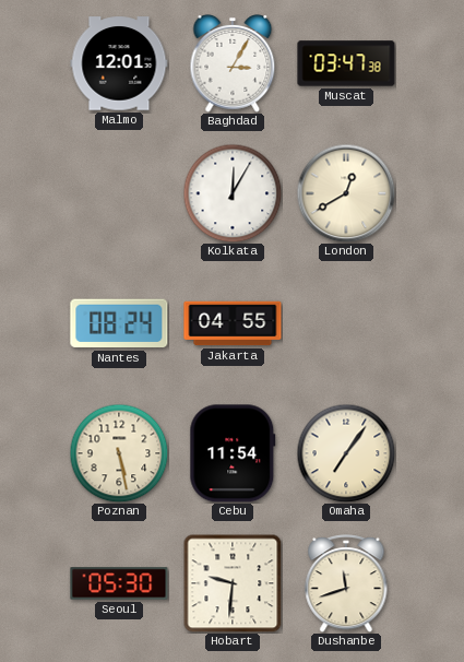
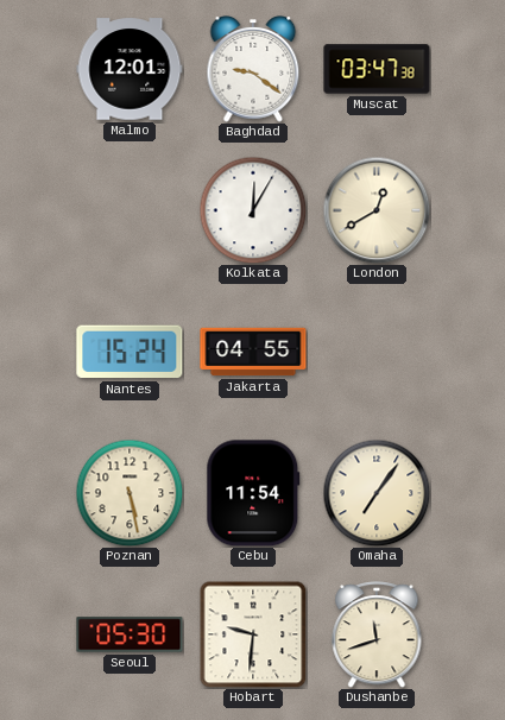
Baghdad: 3:05 -> 9:21 (253, 70)
Nantes: 08:24 -> 15:24 (130, 352)
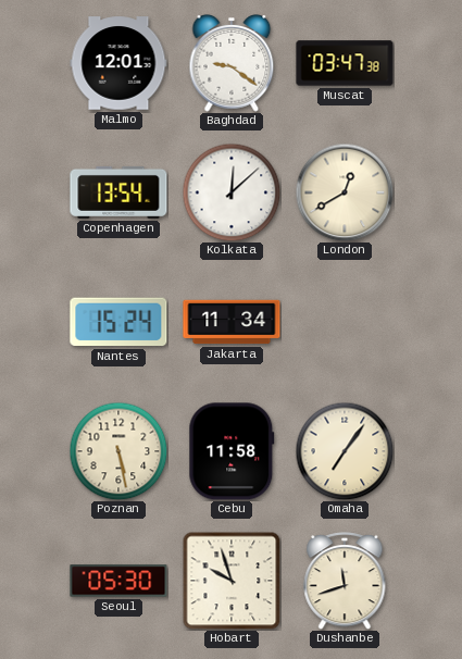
Copenhagen: none -> 13:54 (118, 192)
Kolkata: 12:05 -> 12:08 (232, 192)
Jakarta: 04:55 -> 11:34 (232, 322)
Cebu: 11:54 -> 11:58 (232, 451)
Hobart: 9:31 -> 9:57 (232, 581)
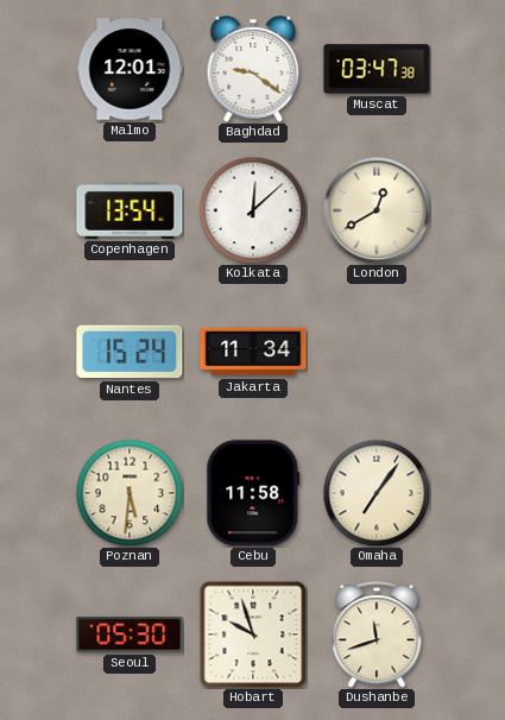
Poznan: 5:28 -> 5:31 (130, 493)
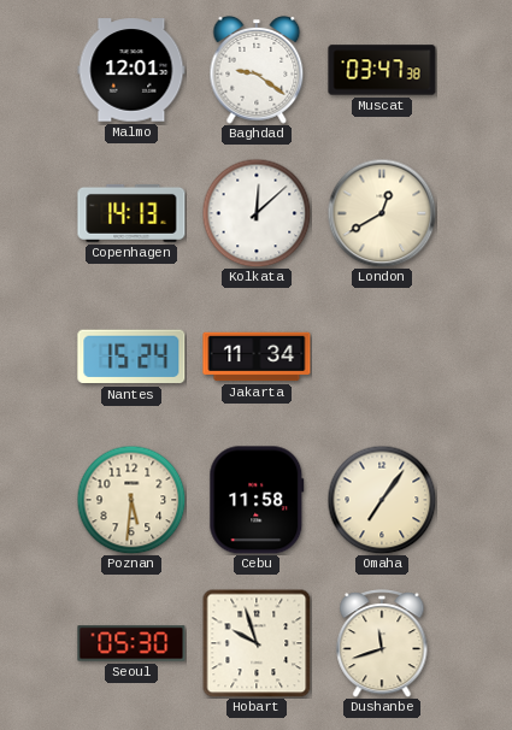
Copenhagen: 13:54 -> 14:13 (131, 213)
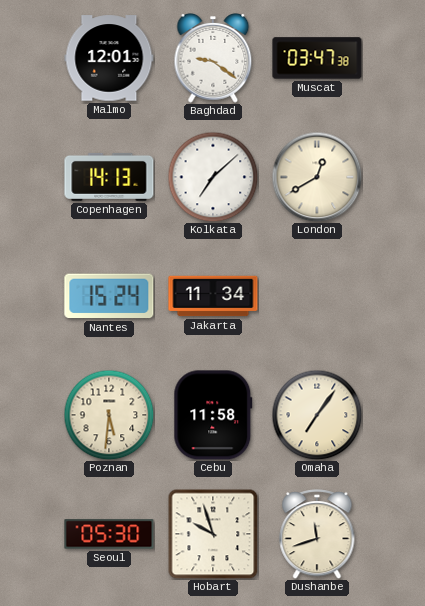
Kolkata: 12:08 -> 7:08 (213, 177)
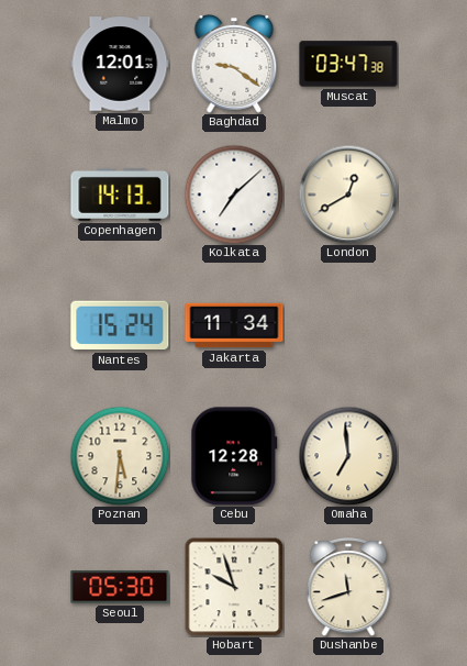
Cebu: 11:58 -> 12:28 (234, 456)
Omaha: 7:06 -> 6:59 (348, 456)
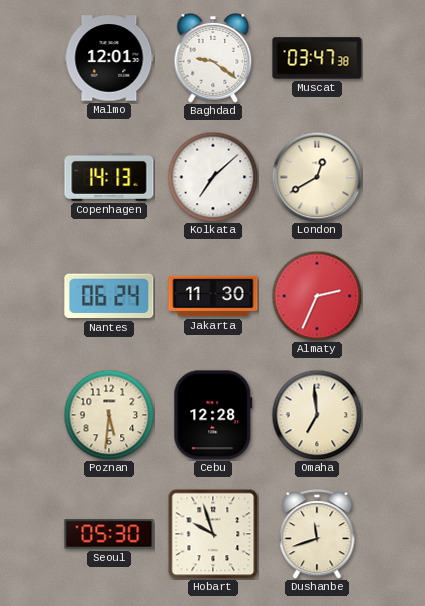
Nantes: 15:24 -> 06:24 (109, 296)
Jakarta: 11:34 -> 11:30 (213, 296)
Almaty: none -> 2:34 (317, 296)
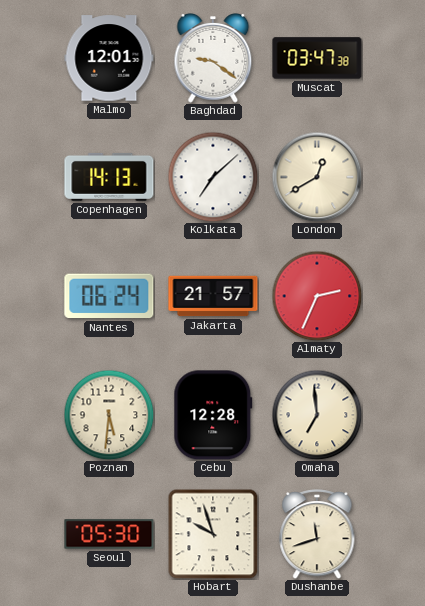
Jakarta: 11:30 -> 21:57 (213, 296)
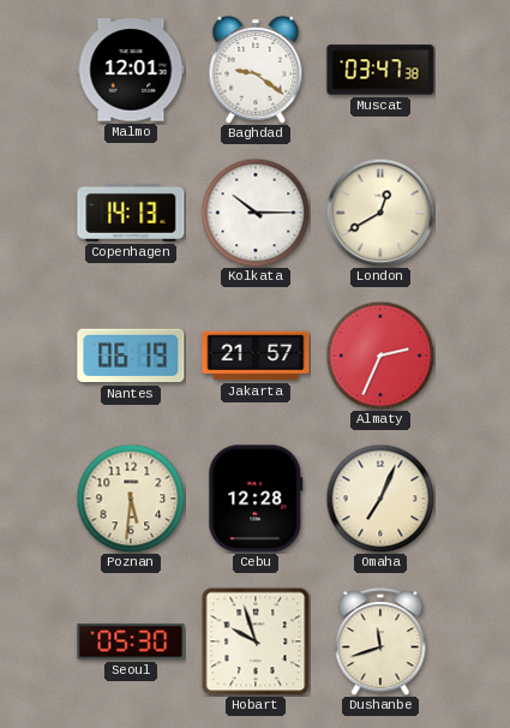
Kolkata: 7:08 -> 10:15 (256, 213)
Nantes: 06:24 -> 06:19 (131, 356)
Omaha: 6:59 -> 7:04 (380, 499)
